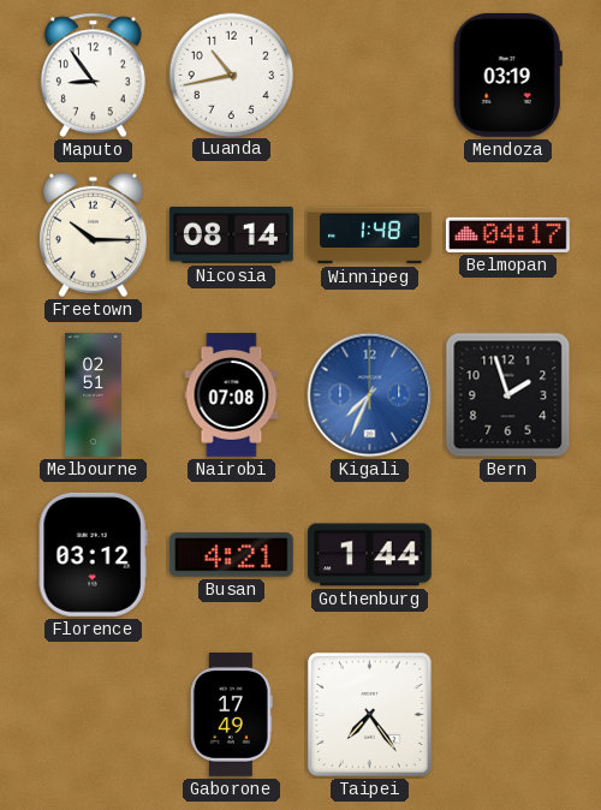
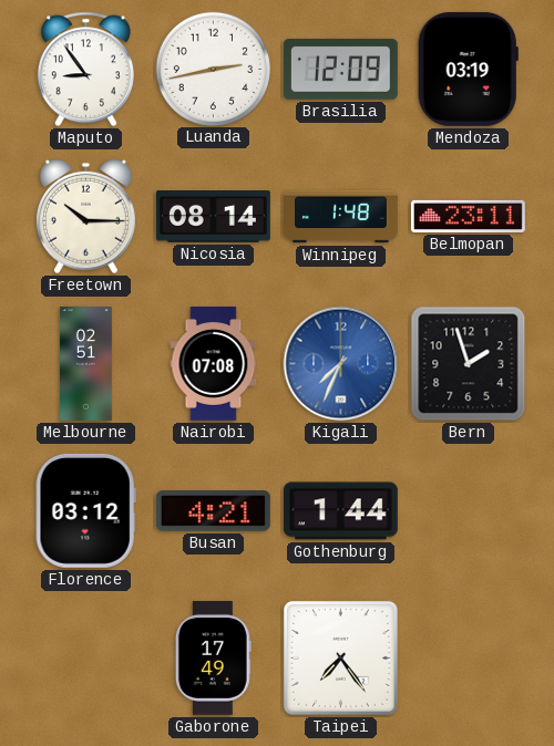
Luanda: 10:43 -> 2:43 (213, 69)
Brasilia: none -> 12:09 (340, 70)
Belmopan: 04:17 -> 23:11 (468, 216)
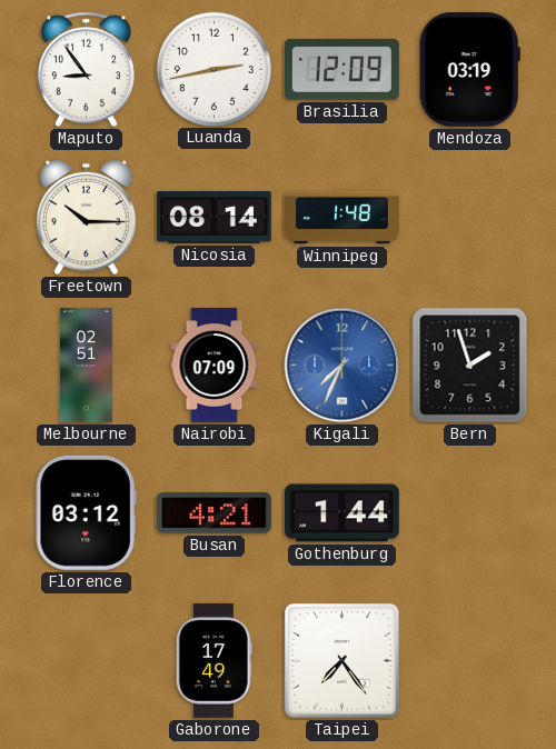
Belmopan: 23:11 -> none (468, 216)
Nairobi: 07:08 -> 07:09 (215, 366)
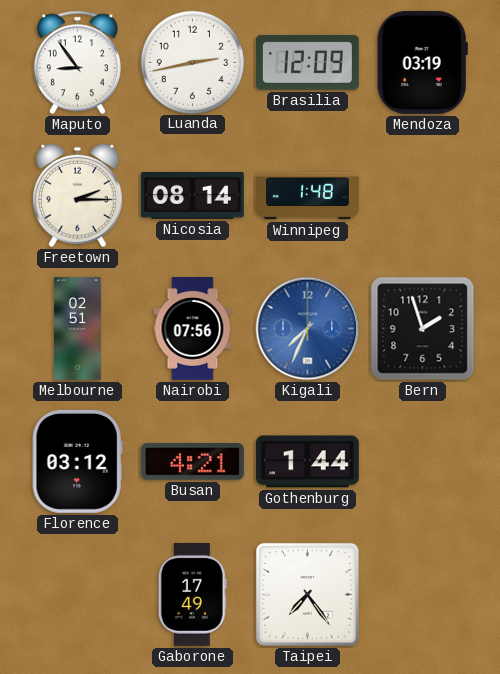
Freetown: 10:15 -> 2:15 (78, 196)
Nairobi: 07:09 -> 07:56 (193, 329)
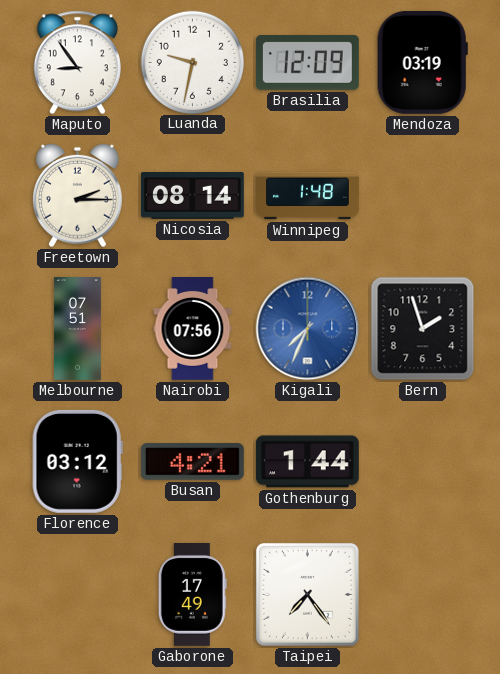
Luanda: 2:43 -> 9:32 (192, 62)
Melbourne: 02:51 -> 07:51 (77, 329)
